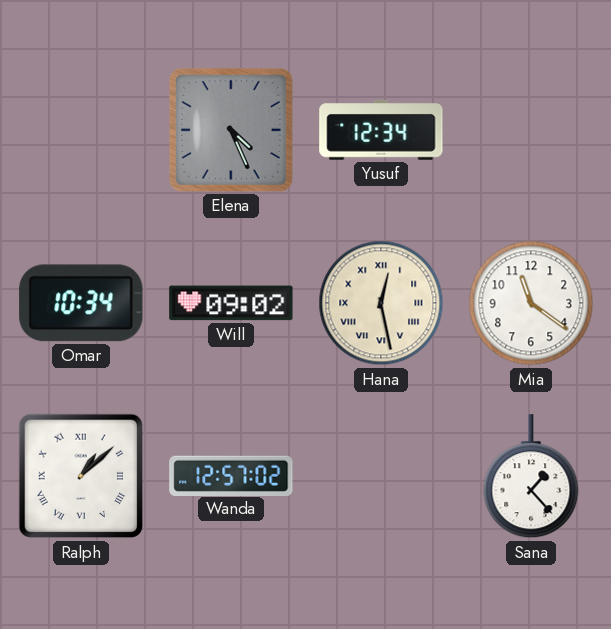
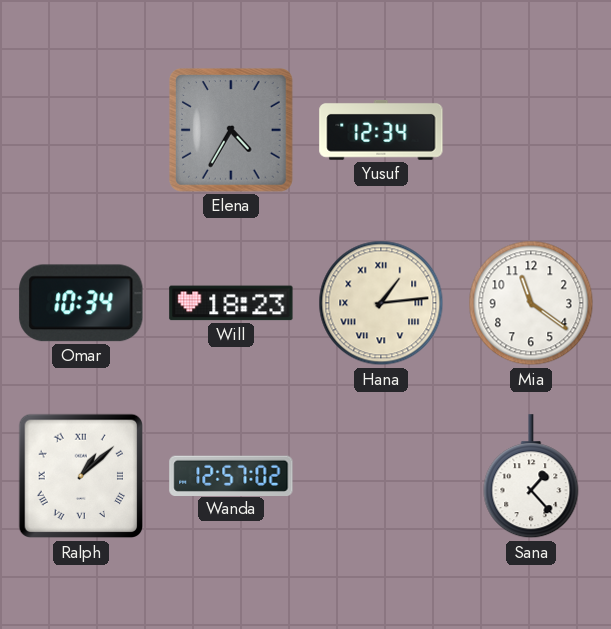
Elena: 4:26 -> 4:35 (232, 131)
Will: 09:02 -> 18:23 (231, 303)
Hana: 12:28 -> 1:14 (381, 303)
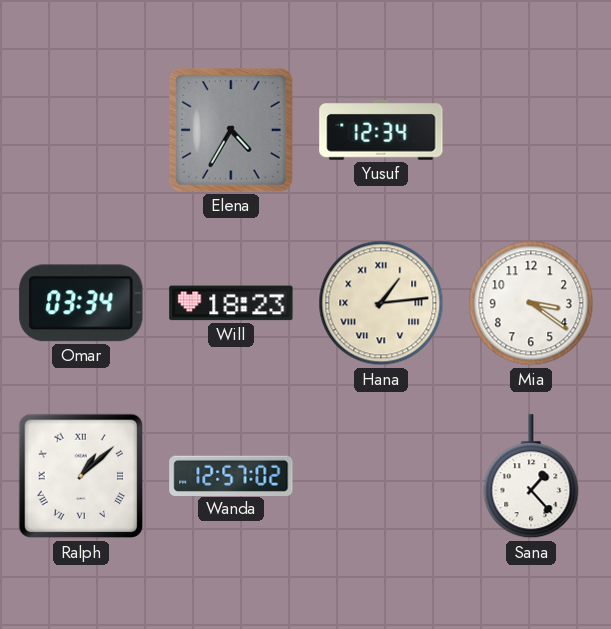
Omar: 10:34 -> 03:34 (81, 303)
Mia: 11:21 -> 3:21 (531, 303)
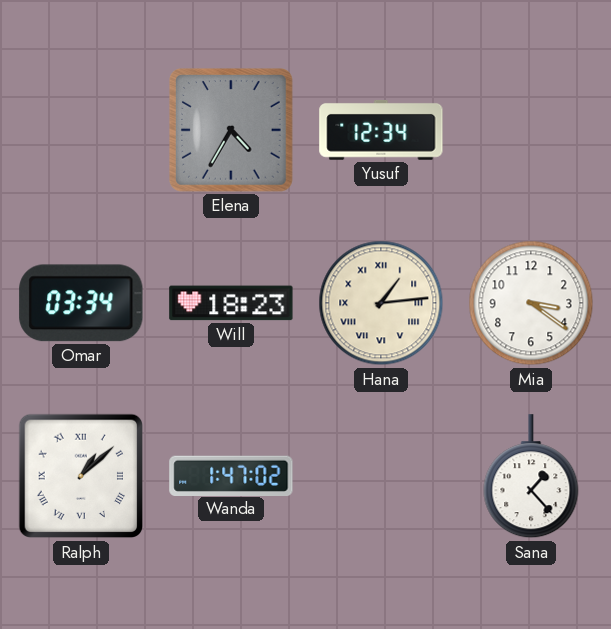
Wanda: 12:57 -> 1:47 (231, 475)
